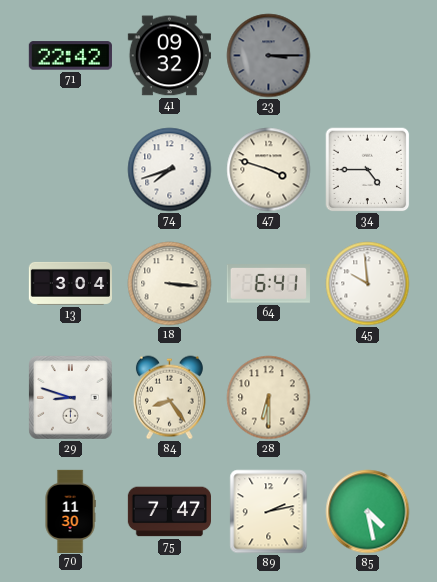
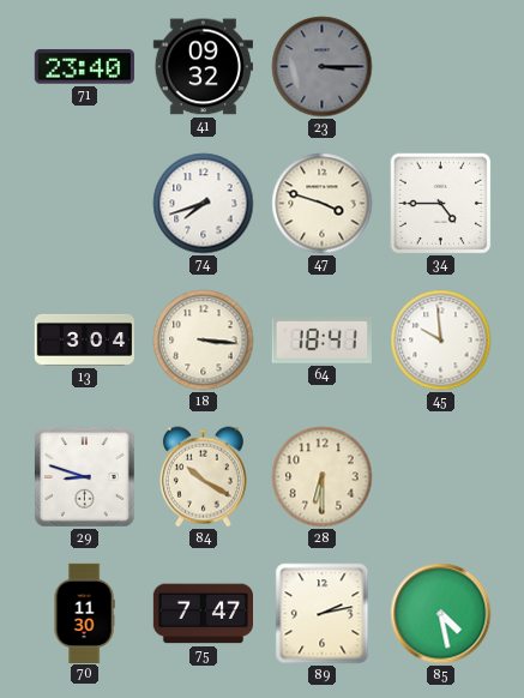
71: 22:42 -> 23:40 (84, 67)
64: 6:41 -> 18:41 (321, 341)
84: 8:24 -> 10:20 (203, 477)
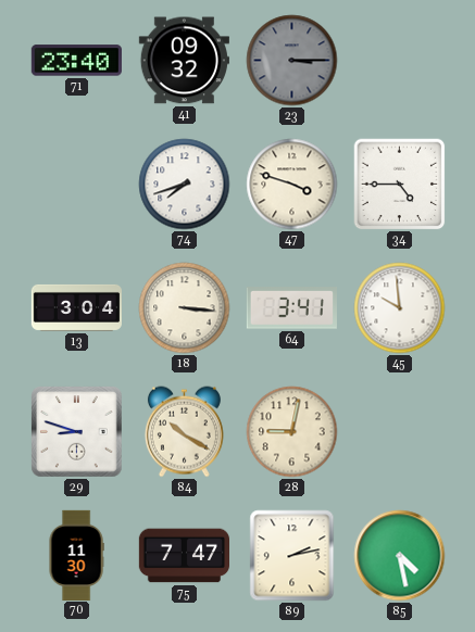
64: 18:41 -> 3:41 (291, 308)
28: 6:30 -> 9:02 (292, 432)
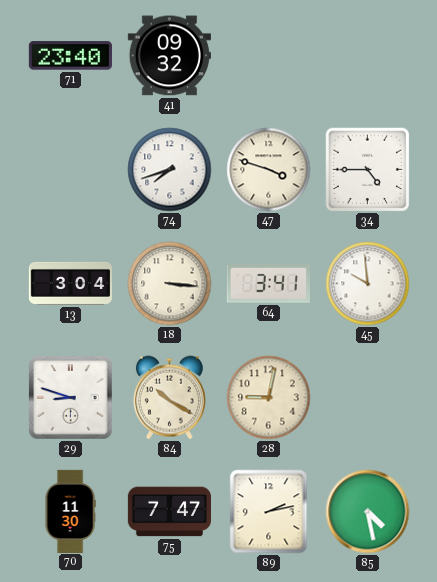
23: 3:15 -> none (292, 61)
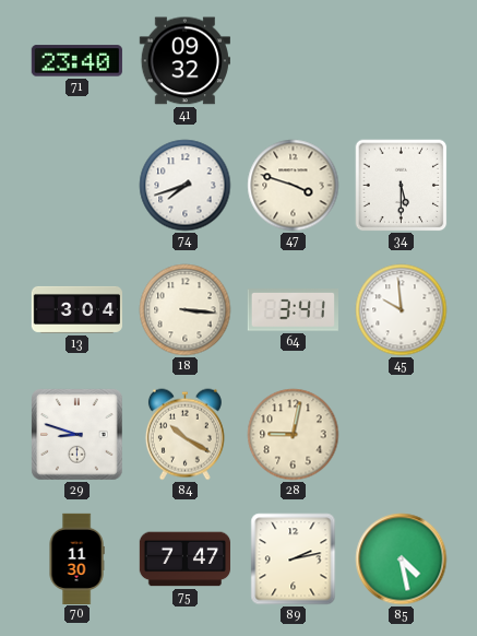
34: 4:45 -> 5:30 (402, 186)
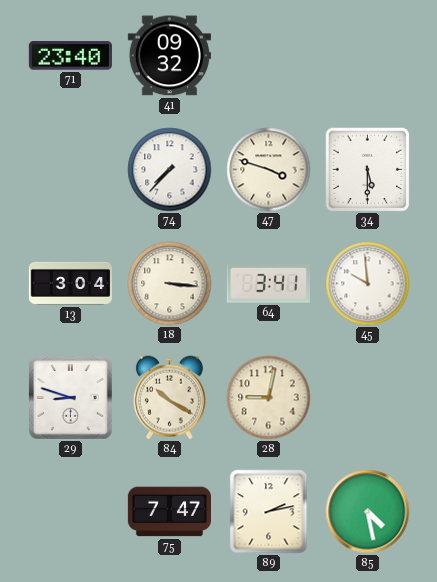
74: 7:42 -> 7:37 (170, 170)
70: 11:30 -> none (76, 558)
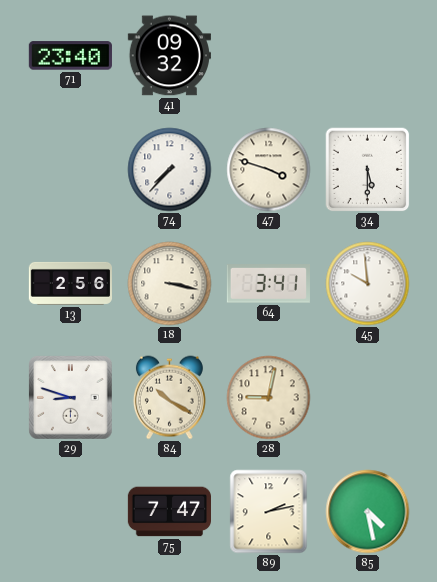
13: 3:04 -> 2:56 (70, 283)
18: 3:16 -> 3:17 (170, 284)
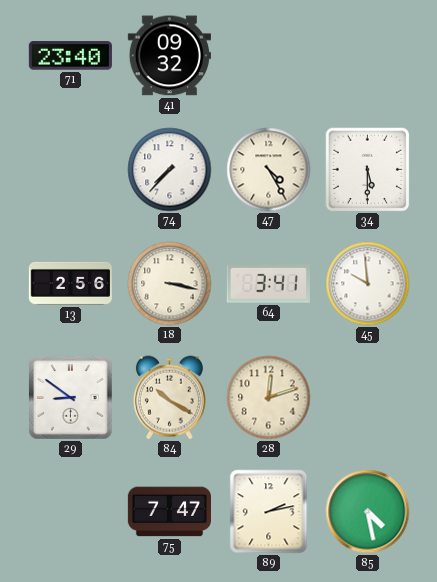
47: 3:48 -> 4:25 (269, 170)
29: 8:48 -> 8:51 (71, 398)
28: 9:02 -> 12:12 (269, 398)
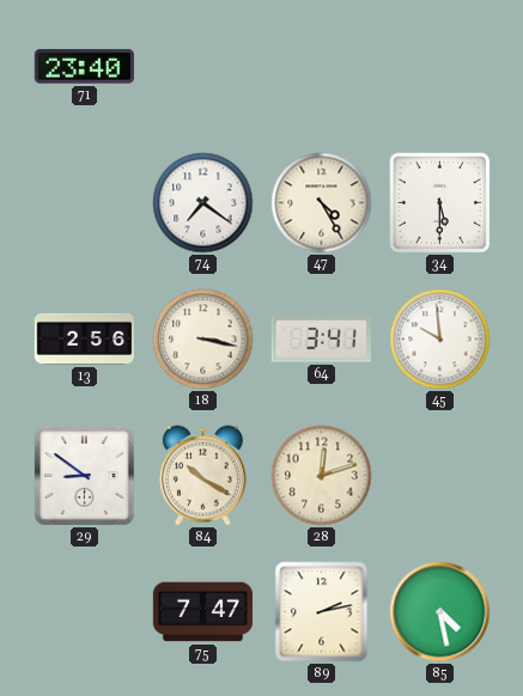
41: 09:32 -> none (169, 56)
74: 7:37 -> 7:21 (203, 203)
